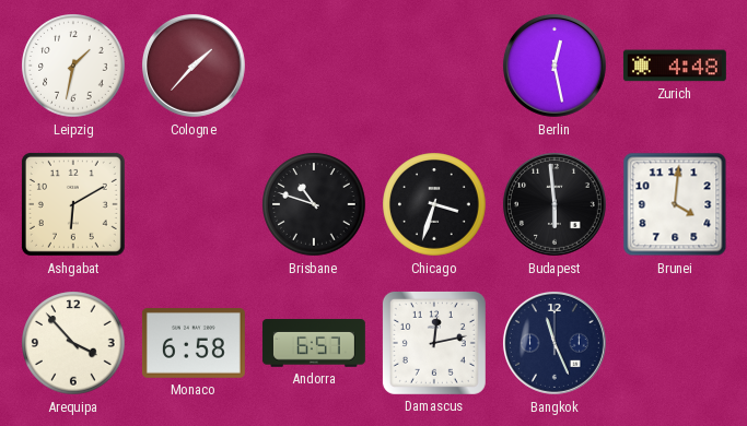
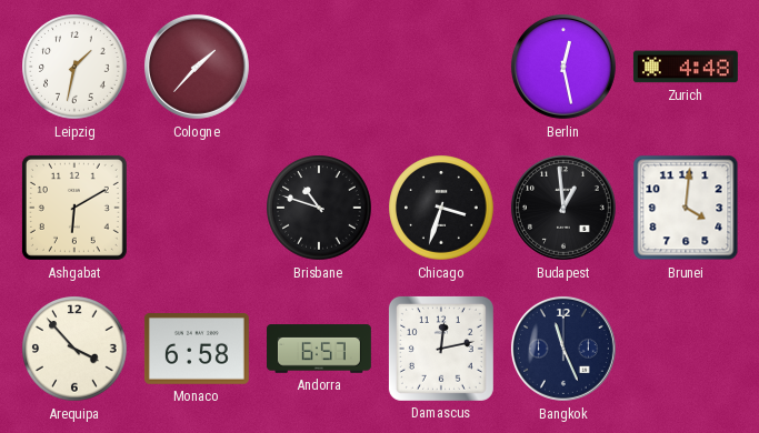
Budapest: 5:59 -> 12:59 (563, 208)
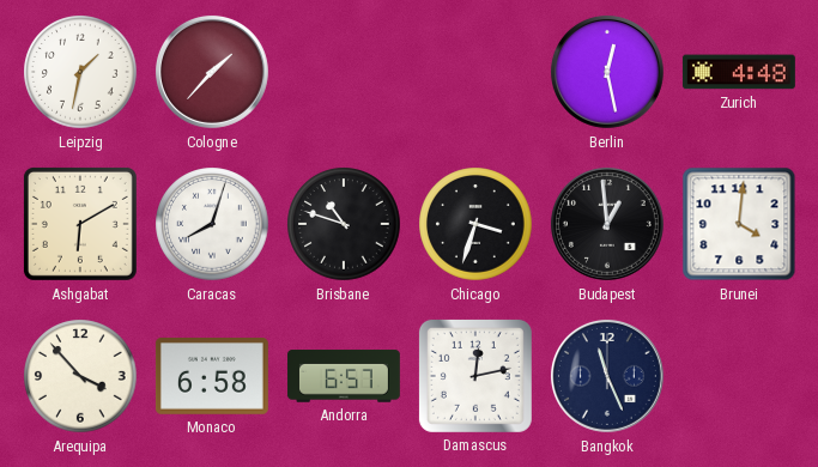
Caracas: none -> 8:03 (212, 224)
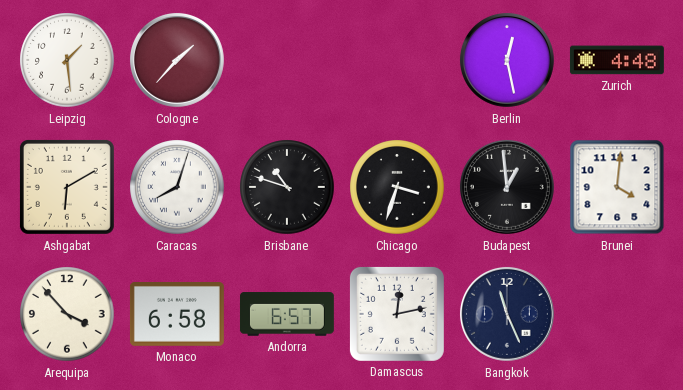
Leipzig: 1:32 -> 1:29 (67, 60)
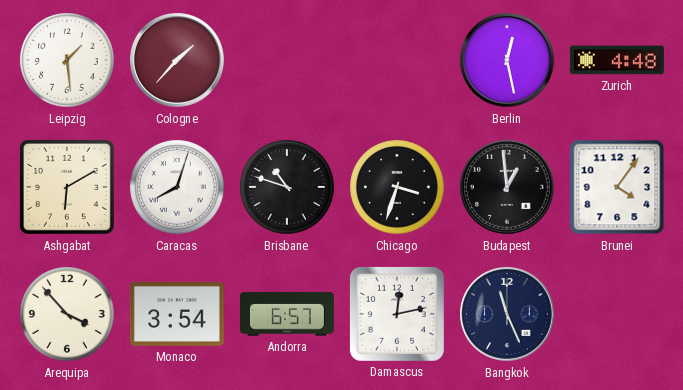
Brunei: 4:01 -> 4:06 (617, 187)
Monaco: 6:58 -> 3:54 (177, 315)
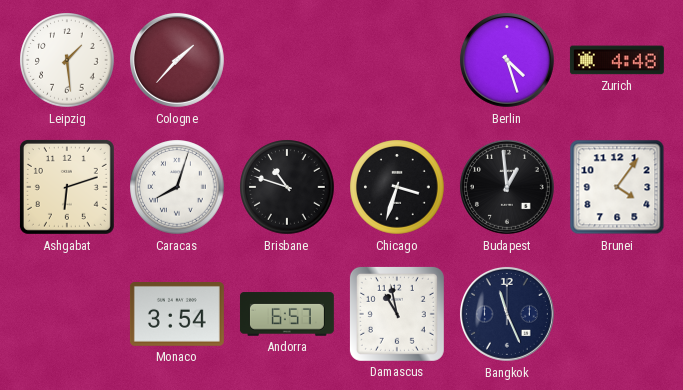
Berlin: 12:28 -> 4:27 (507, 60)
Ashgabat: 6:10 -> 6:12 (67, 187)
Arequipa: 3:53 -> none (67, 314)
Damascus: 12:13 -> 10:58 (397, 314)
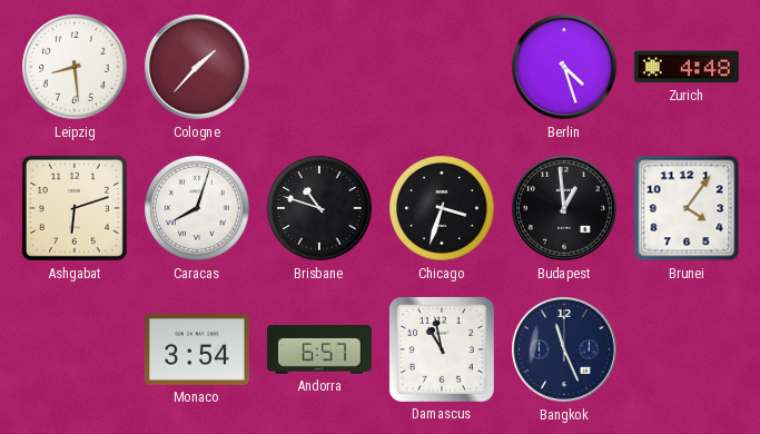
Leipzig: 1:29 -> 8:29 (75, 67)
